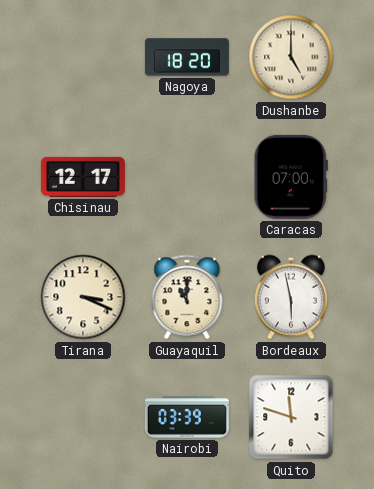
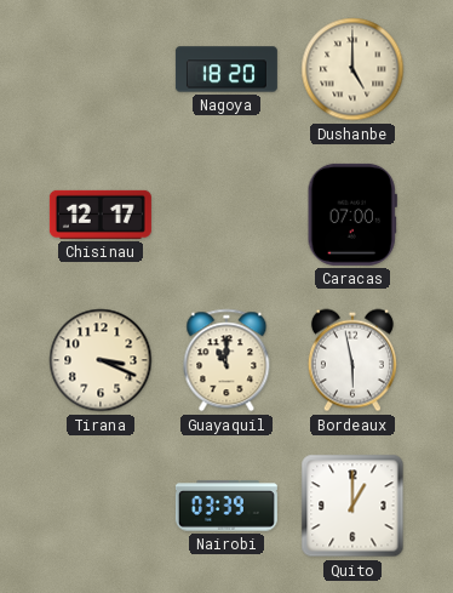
Quito: 11:48 -> 1:00 (352, 506)
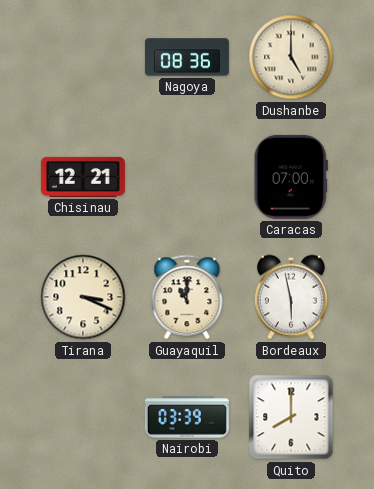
Nagoya: 18:20 -> 08:36 (187, 57)
Chisinau: 12:17 -> 12:21 (83, 177)
Quito: 1:00 -> 8:00 (291, 417)
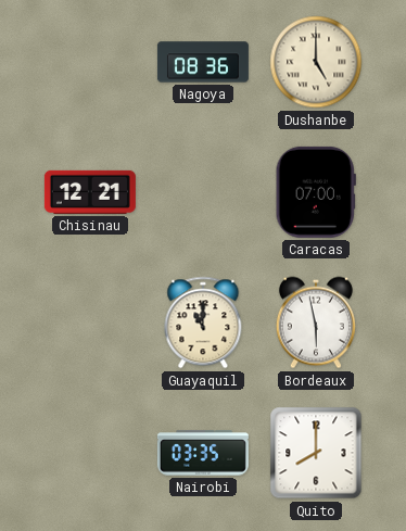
Tirana: 3:19 -> none (83, 297)
Nairobi: 03:39 -> 03:35 (203, 453)
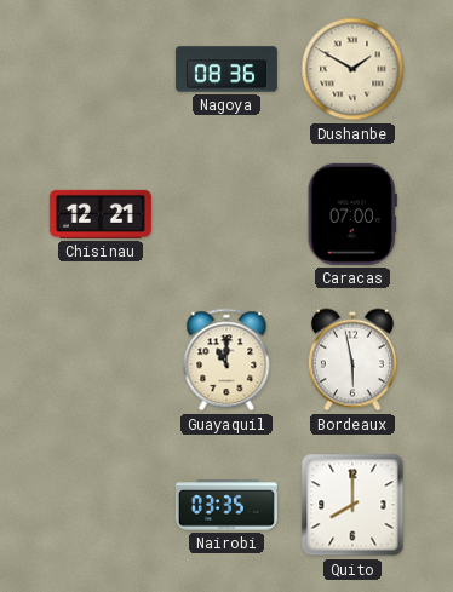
Dushanbe: 5:00 -> 1:50 (352, 69)
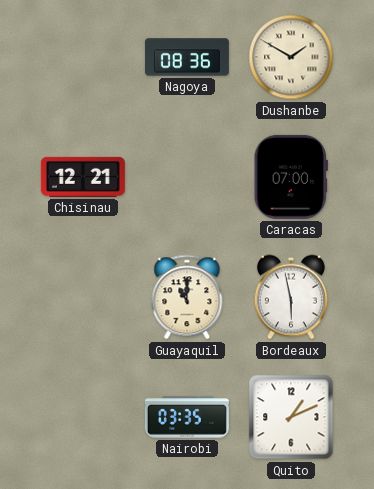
Quito: 8:00 -> 1:11 (291, 417)
